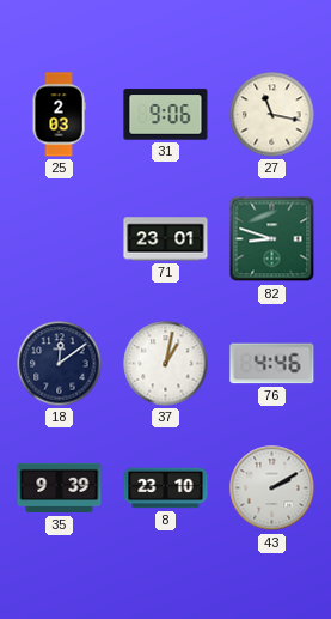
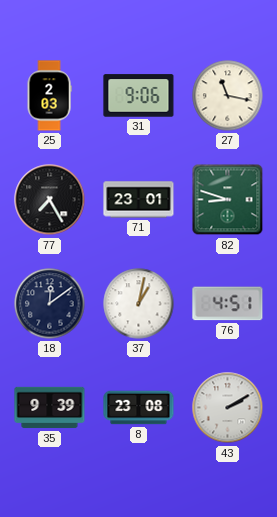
77: none -> 7:25 (50, 200)
76: 4:46 -> 4:51 (228, 304)
8: 23:10 -> 23:08 (139, 408)
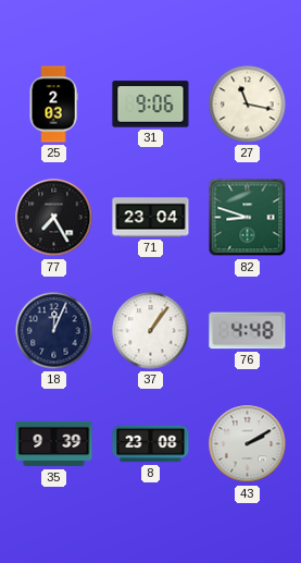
71: 23:01 -> 23:04 (151, 218)
18: 12:09 -> 12:04 (54, 331)
37: 1:02 -> 1:06 (151, 331)
76: 4:51 -> 4:48 (248, 331)
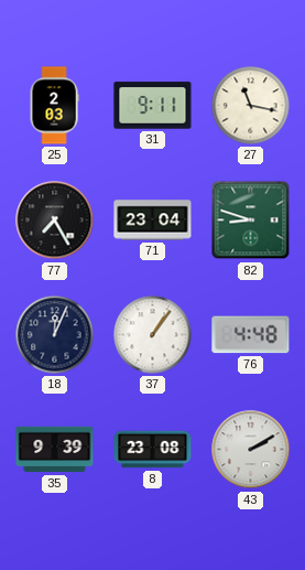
31: 9:06 -> 9:11 (153, 106)
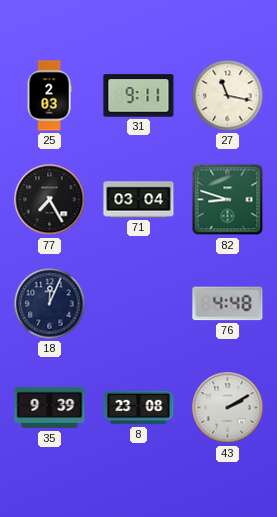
71: 23:04 -> 03:04 (139, 200)
37: 1:06 -> none (153, 335)
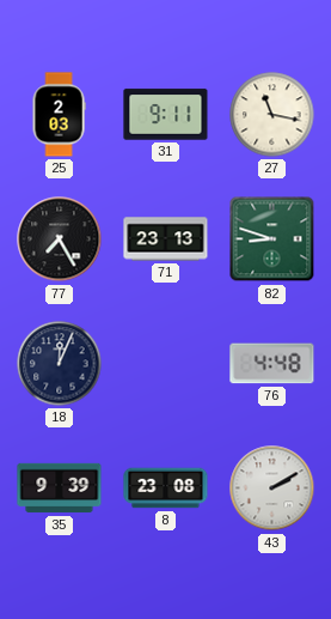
71: 03:04 -> 23:13 (166, 239)
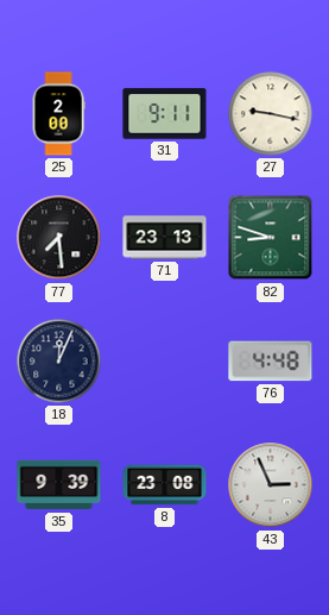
25: 2:03 -> 2:00 (58, 114)
27: 11:17 -> 9:17 (271, 114)
77: 7:25 -> 7:29 (59, 238)
43: 2:10 -> 2:56 (271, 485)
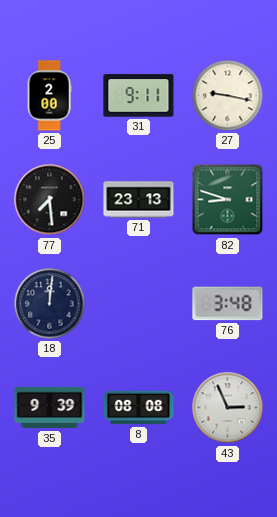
18: 12:04 -> 12:01 (50, 304)
76: 4:48 -> 3:48 (228, 304)
8: 23:08 -> 08:08 (139, 408)
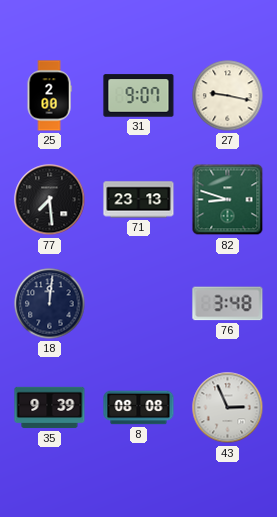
31: 9:11 -> 9:07 (139, 96)
